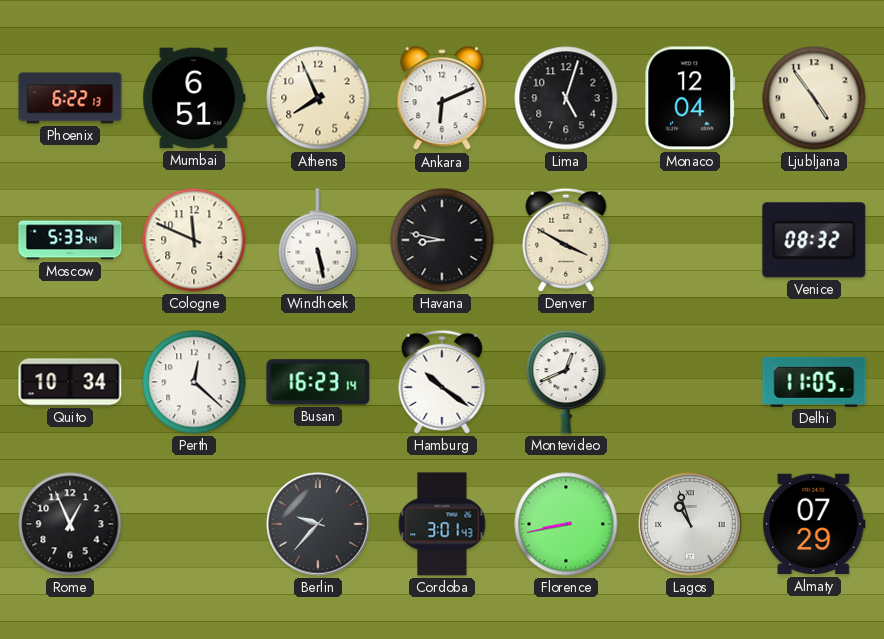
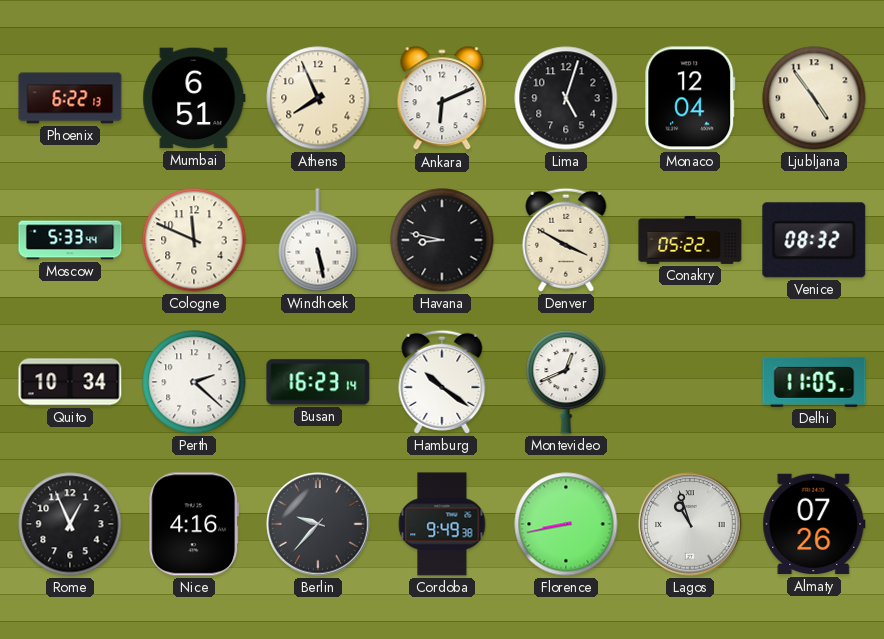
Conakry: none -> 05:22 (690, 240)
Perth: 12:22 -> 2:22 (194, 382)
Nice: none -> 4:16 (194, 524)
Cordoba: 3:01 -> 9:49 (442, 524)
Almaty: 07:29 -> 07:26 (814, 524)
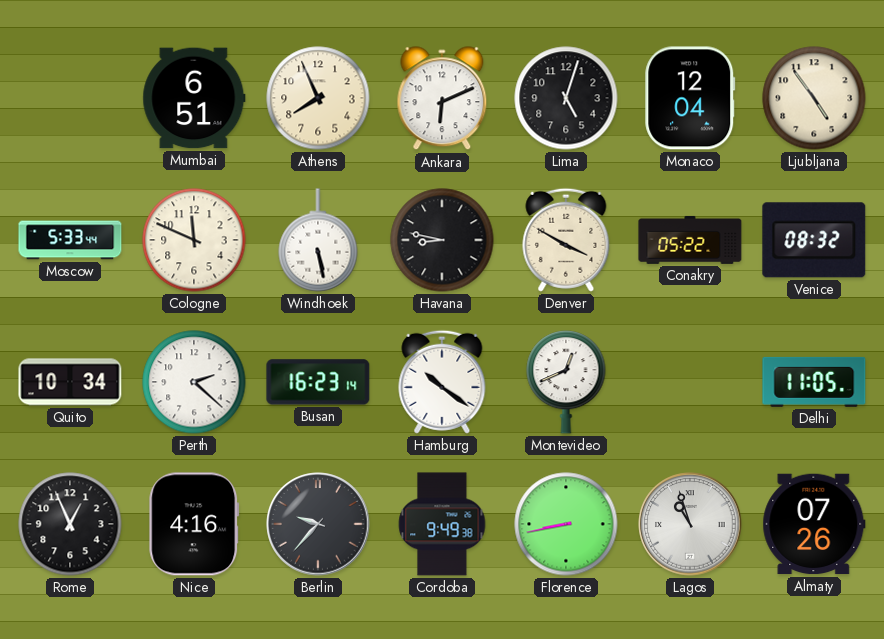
Phoenix: 6:22 -> none (70, 98)
